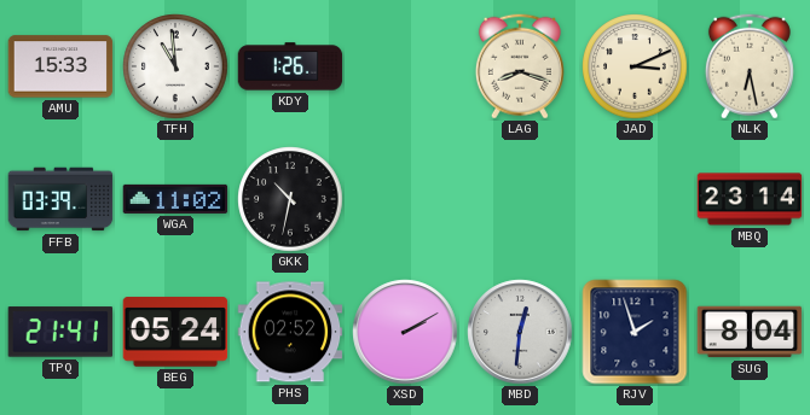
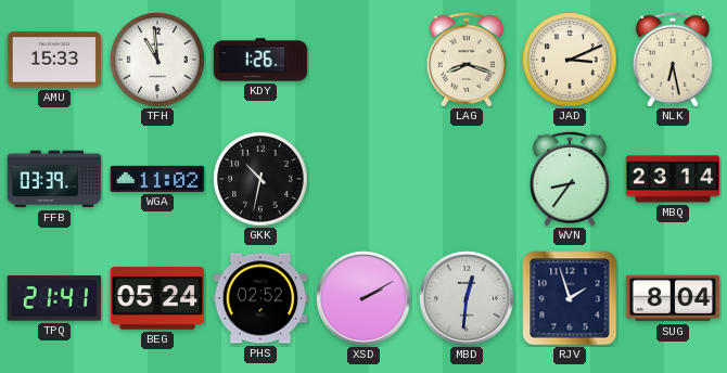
WVN: none -> 8:36 (570, 179)
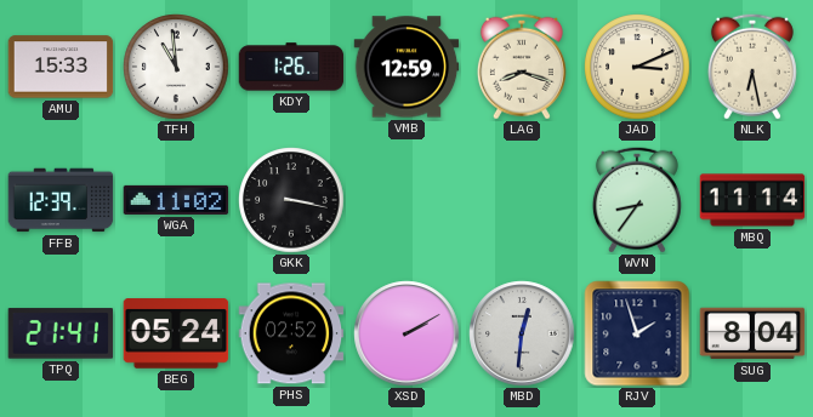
VMB: none -> 12:59 (406, 67)
FFB: 03:39 -> 12:39 (61, 200)
GKK: 10:32 -> 3:17 (291, 200)
MBQ: 23:14 -> 11:14 (752, 200)
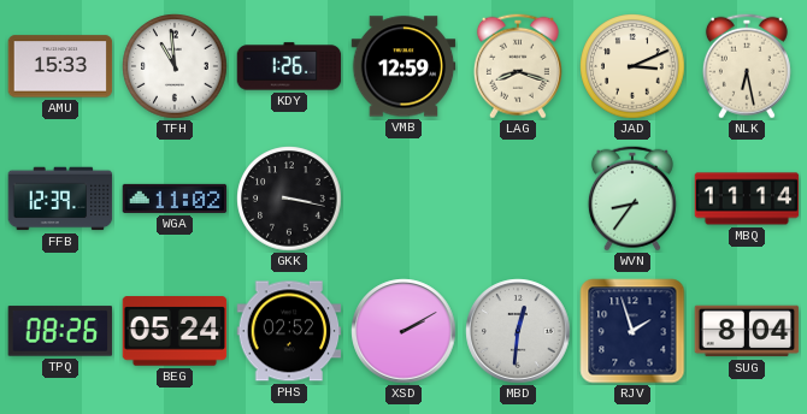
TPQ: 21:41 -> 08:26 (60, 331)
